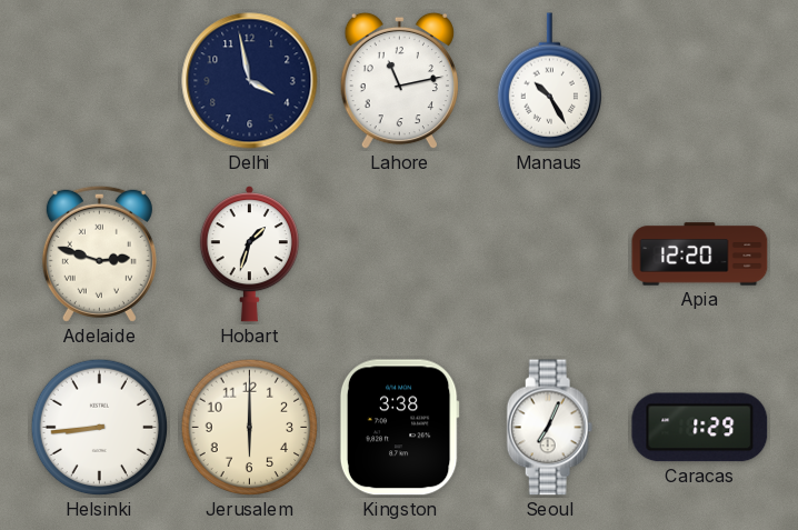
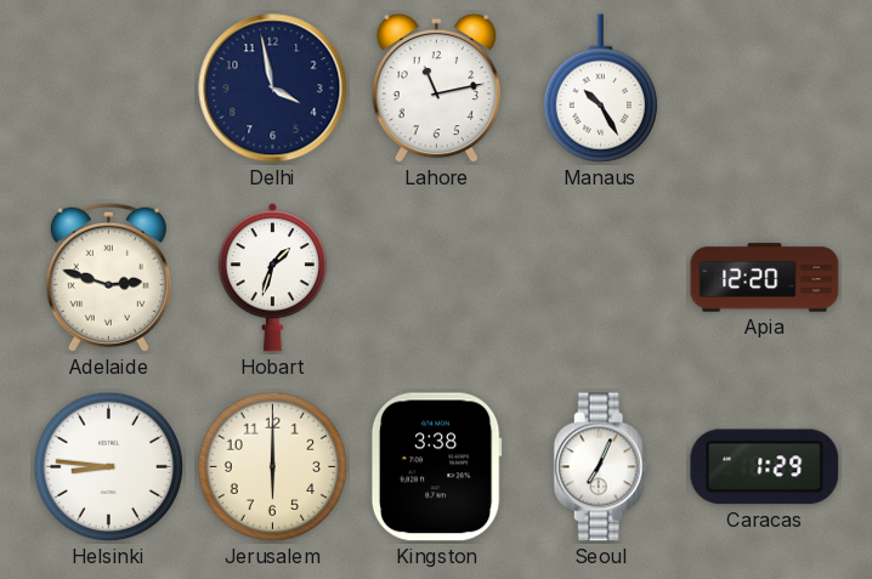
Helsinki: 8:44 -> 8:46 (109, 467)
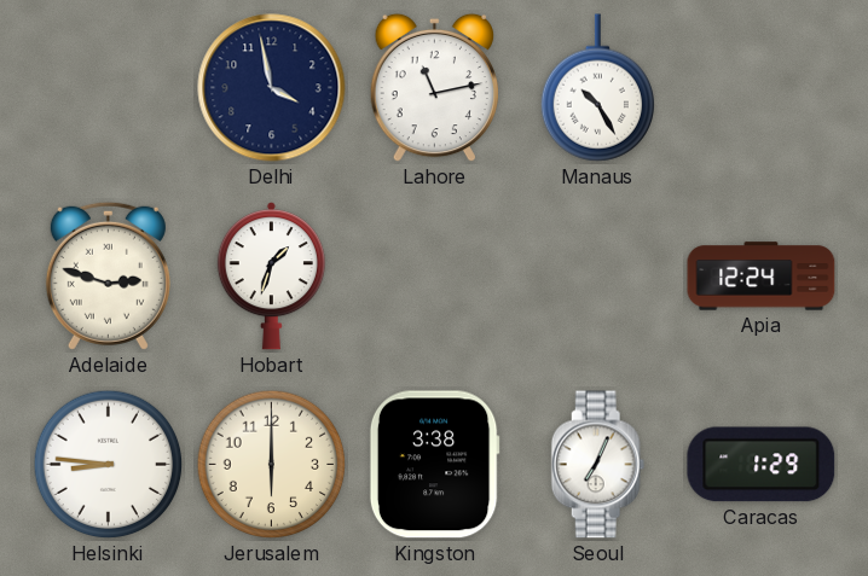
Apia: 12:20 -> 12:24 (762, 277)
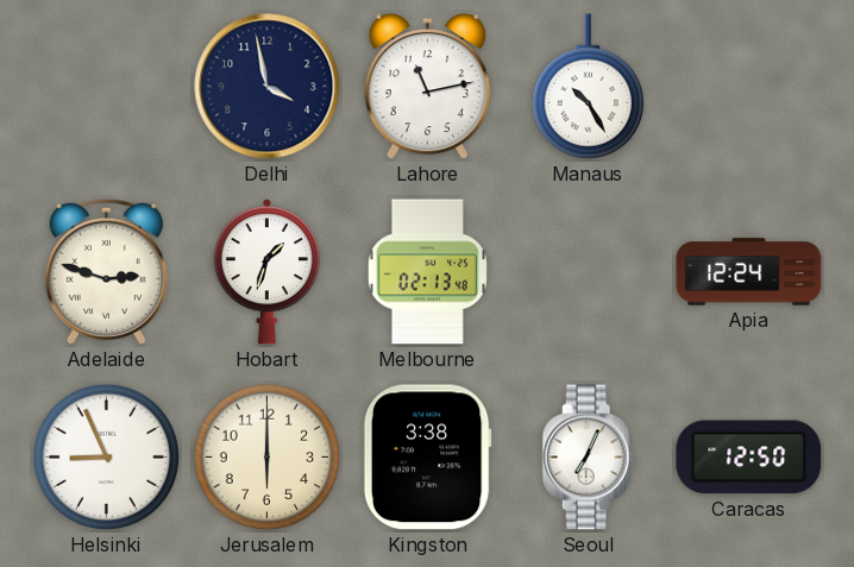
Melbourne: none -> 02:13 (427, 272)
Helsinki: 8:46 -> 8:56 (107, 458)
Caracas: 1:29 -> 12:50 (749, 458)
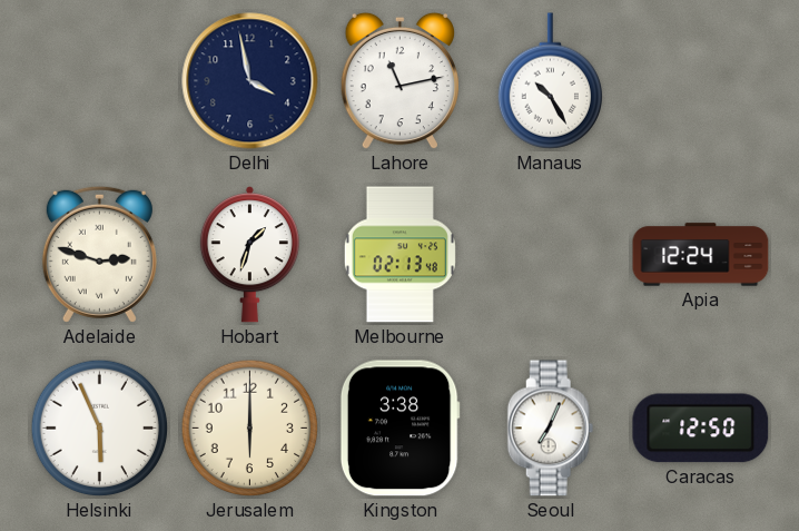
Helsinki: 8:56 -> 5:56 (100, 429)
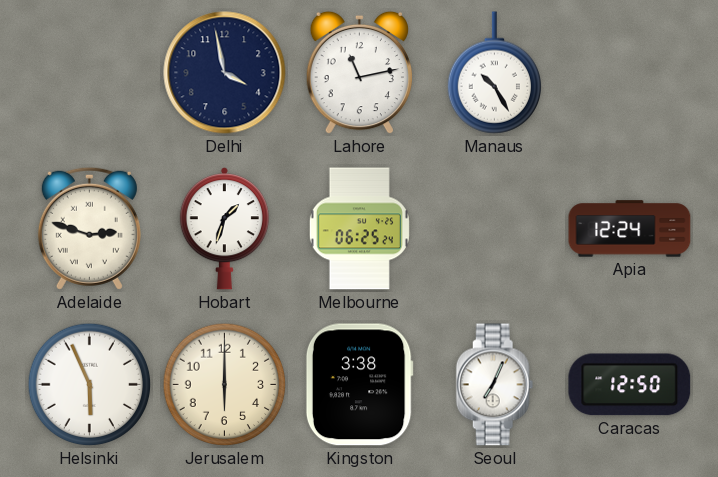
Melbourne: 02:13 -> 06:25 (359, 229)
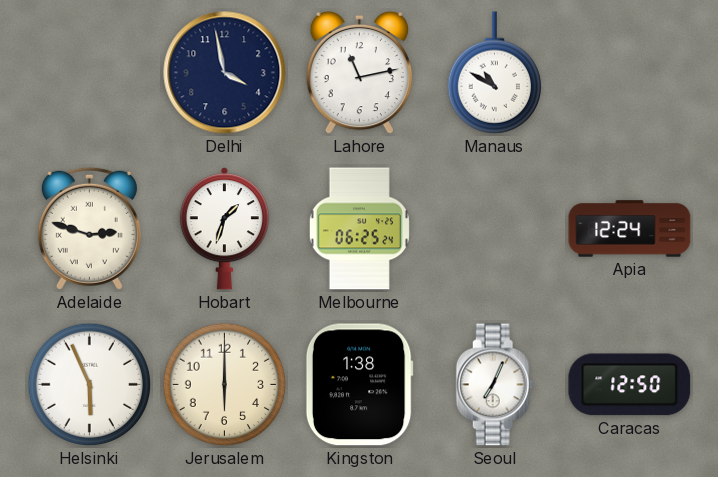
Manaus: 10:25 -> 10:50 (494, 73)
Kingston: 3:38 -> 1:38 (359, 385)
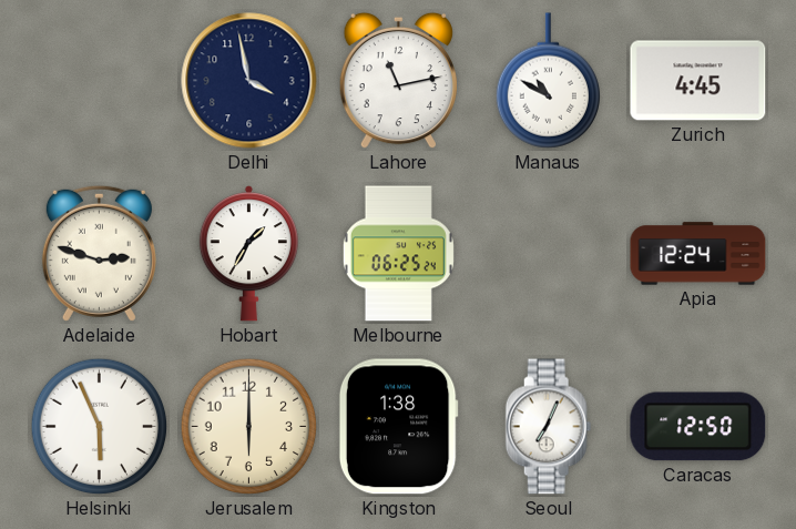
Zurich: none -> 4:45 (698, 81)
Hobart: 1:33 -> 1:35 (248, 254)
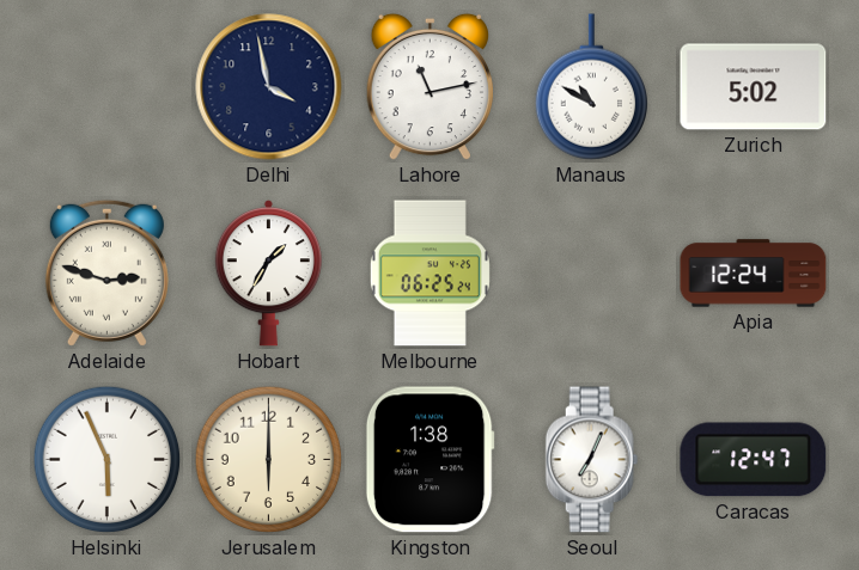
Zurich: 4:45 -> 5:02 (754, 87)
Caracas: 12:50 -> 12:47 (754, 460)
